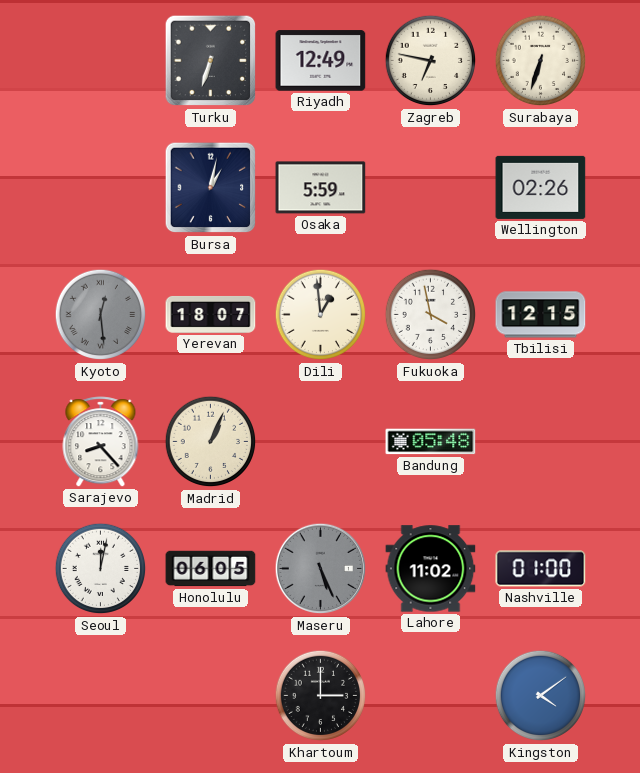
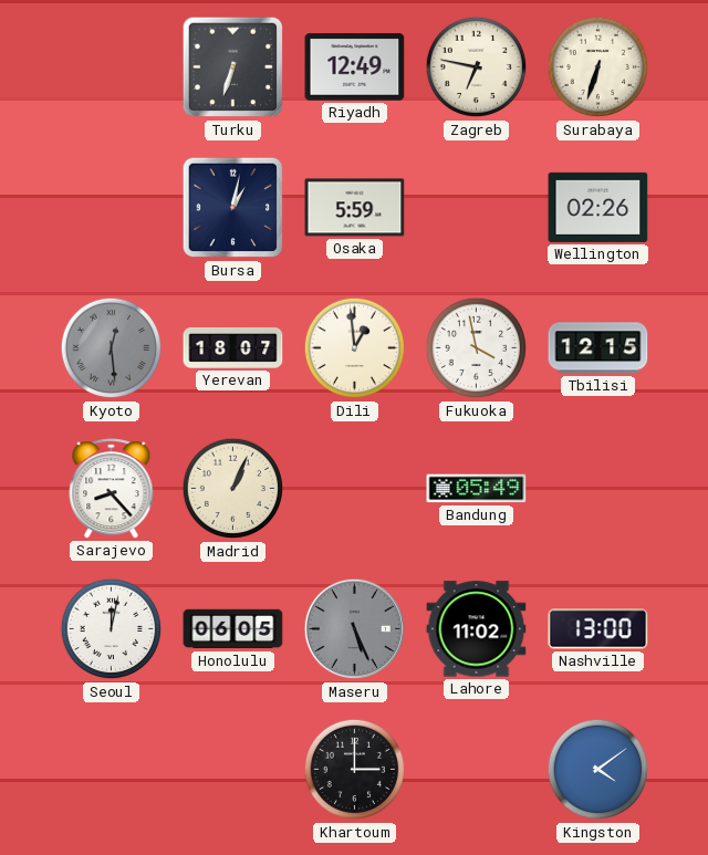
Bandung: 05:48 -> 05:49 (477, 489)
Nashville: 01:00 -> 13:00 (598, 629)
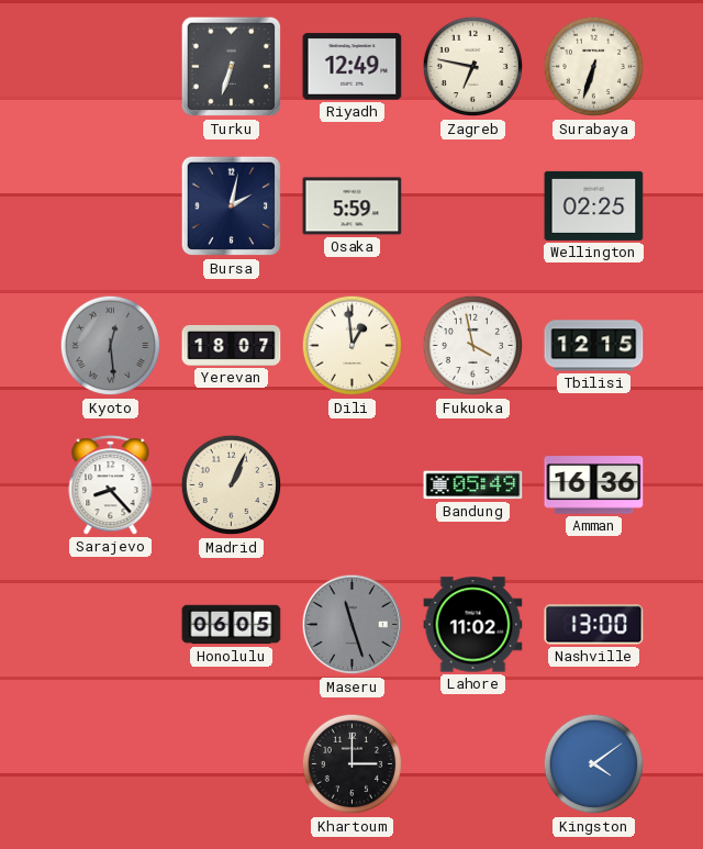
Bursa: 1:02 -> 2:02 (232, 206)
Wellington: 02:26 -> 02:25 (594, 205)
Amman: none -> 16:36 (594, 485)
Seoul: 12:02 -> none (112, 629)
Maseru: 5:26 -> 11:27 (353, 625)
